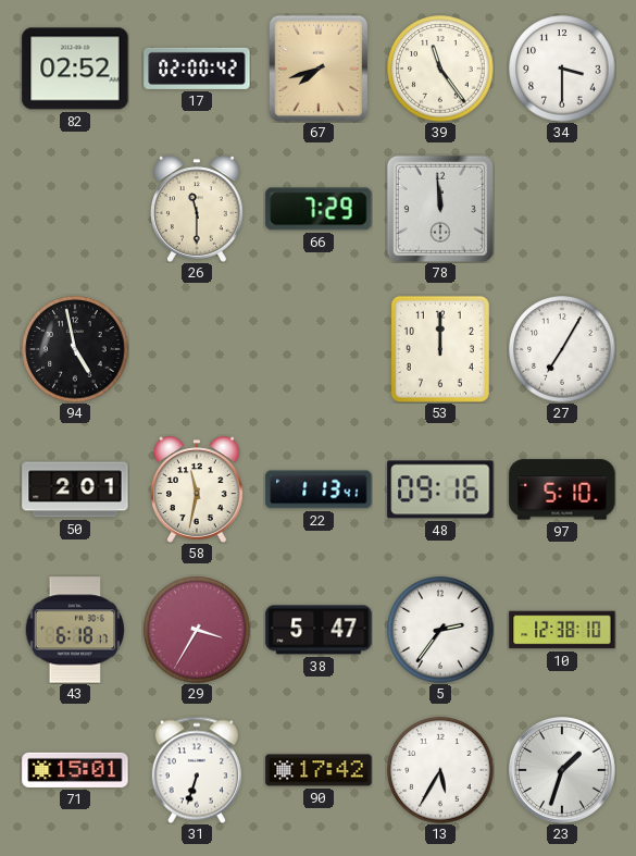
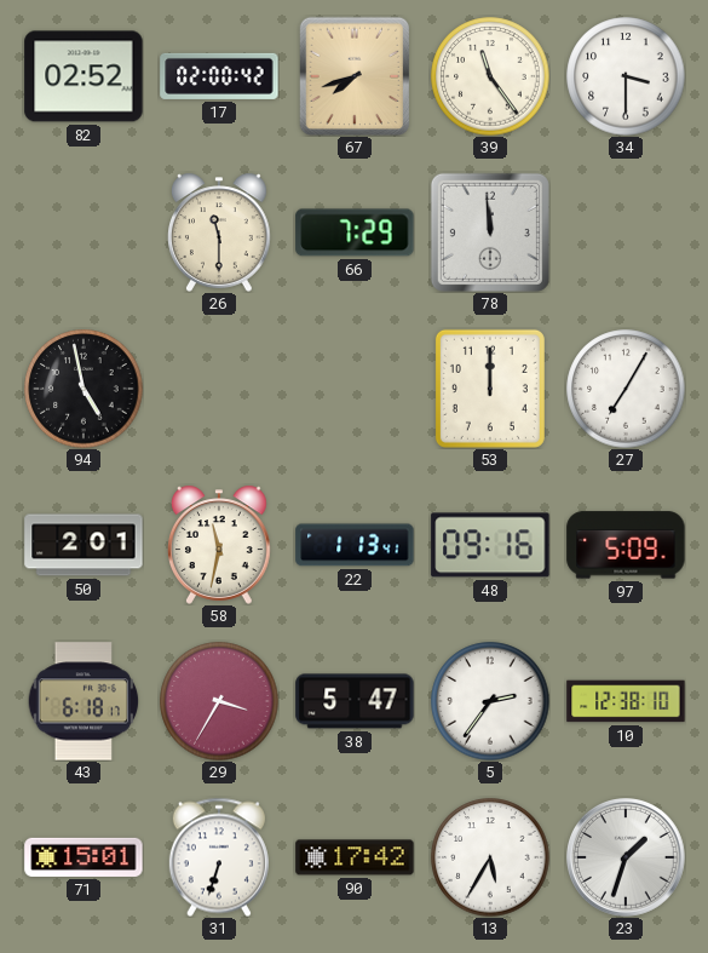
97: 5:10 -> 5:09 (626, 545)
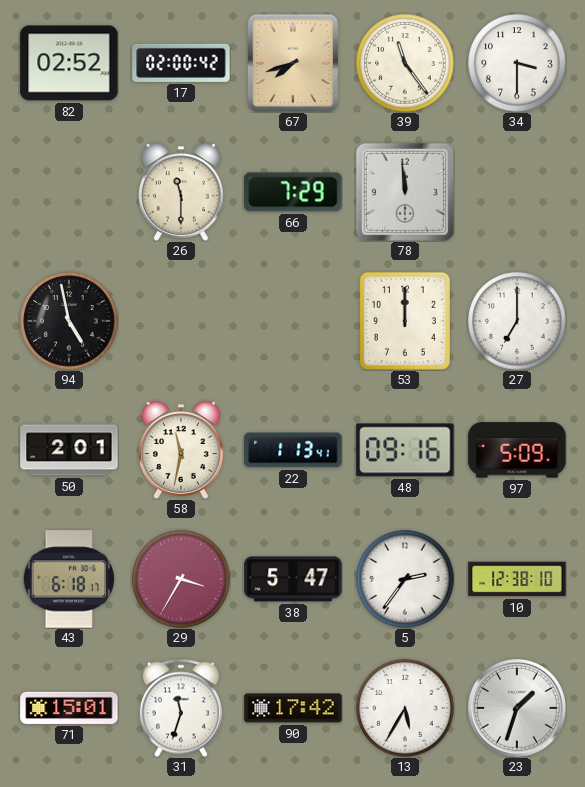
27: 7:05 -> 7:00 (517, 321)
31: 6:33 -> 11:33 (181, 708)
